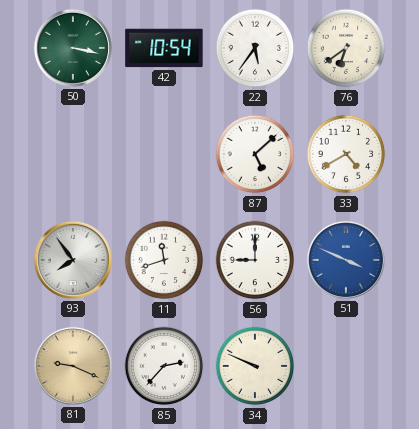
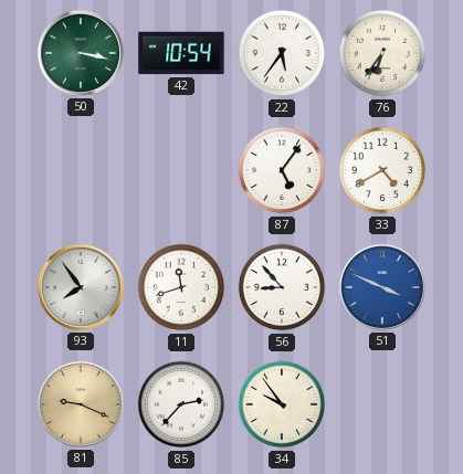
76: 6:39 -> 6:36 (382, 53)
87: 5:08 -> 5:06 (282, 170)
56: 9:00 -> 8:53 (282, 287)
34: 9:49 -> 9:54 (282, 404)
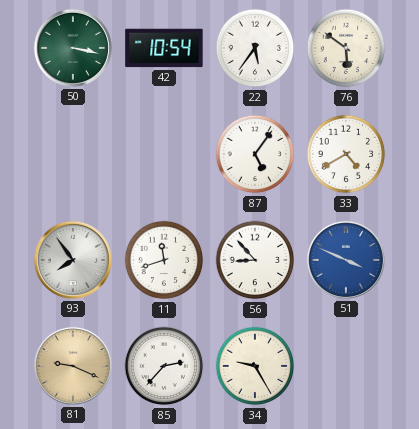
76: 6:36 -> 5:51 (346, 48)
34: 9:54 -> 9:25 (255, 366)
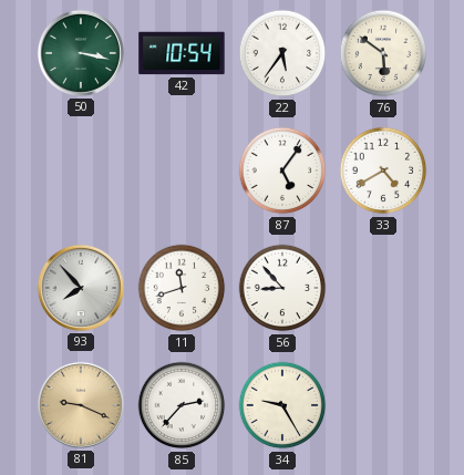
93: 7:54 -> 7:53 (81, 288)
51: 3:49 -> none (346, 260)
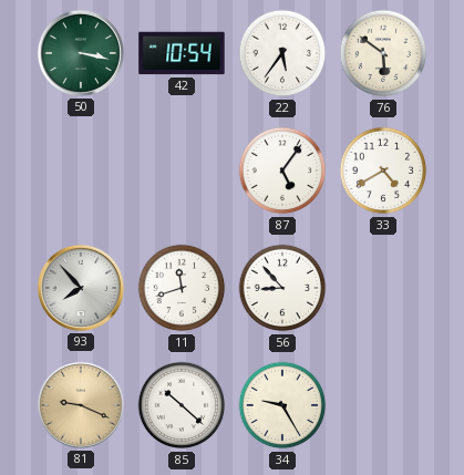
85: 2:37 -> 10:22 (182, 405)
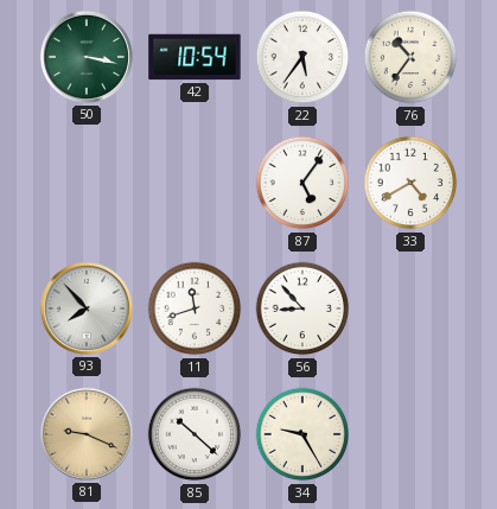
76: 5:51 -> 10:36 (410, 57)
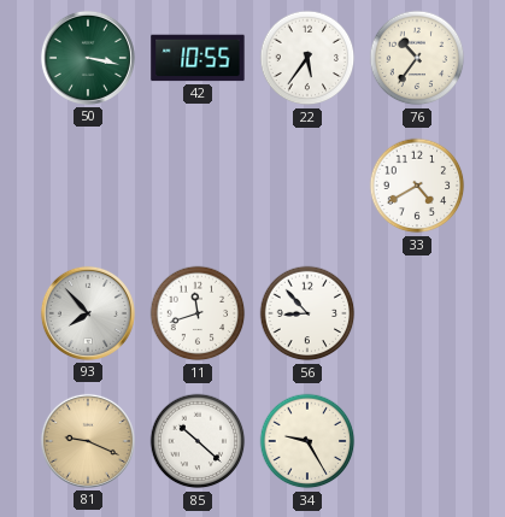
42: 10:54 -> 10:55 (198, 58)
87: 5:06 -> none (302, 183)
